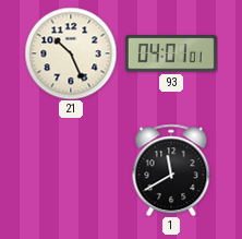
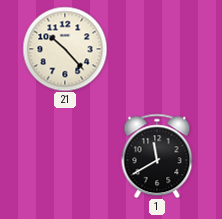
21: 10:26 -> 10:23 (65, 49)
93: 04:01 -> none (171, 53)
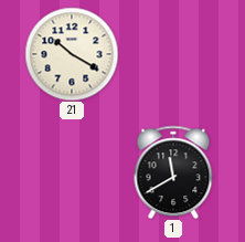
21: 10:23 -> 10:20 (72, 54)
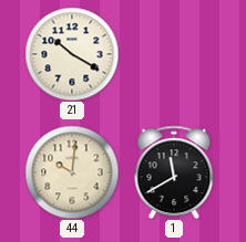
44: none -> 10:01 (72, 172)
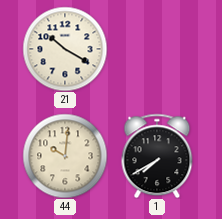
1: 11:40 -> 7:40 (157, 156)
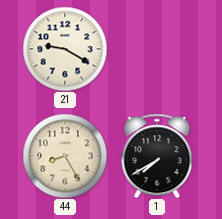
21: 10:20 -> 9:20 (65, 49)
44: 10:01 -> 8:25 (65, 156)
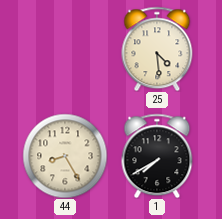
21: 9:20 -> none (65, 49)
25: none -> 4:29 (157, 49)
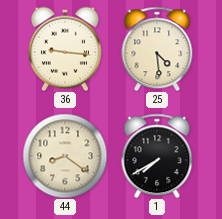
36: none -> 9:16 (65, 49)
44: 8:25 -> 8:21 (65, 156)
